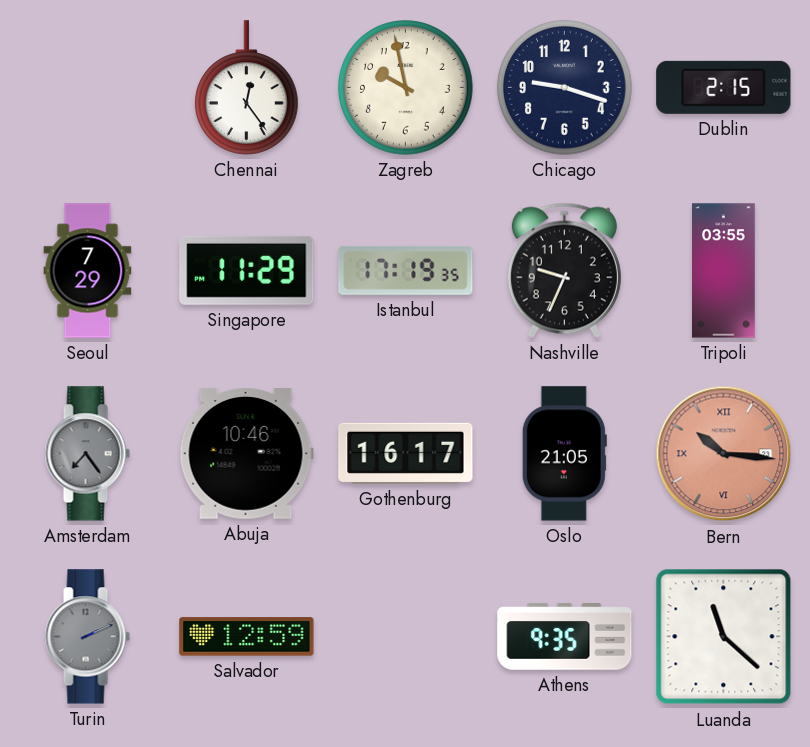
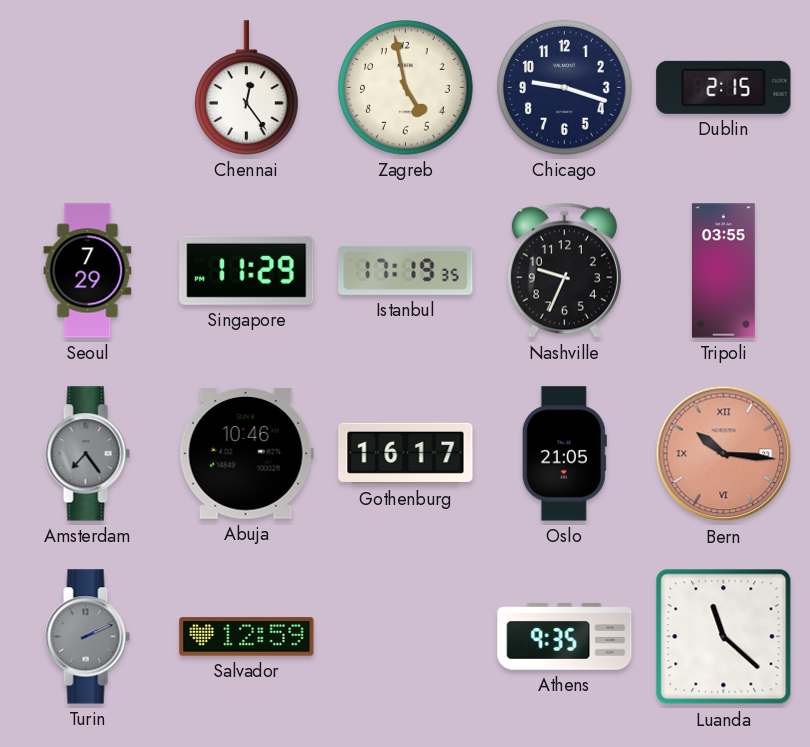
Zagreb: 9:58 -> 4:58 (406, 88)
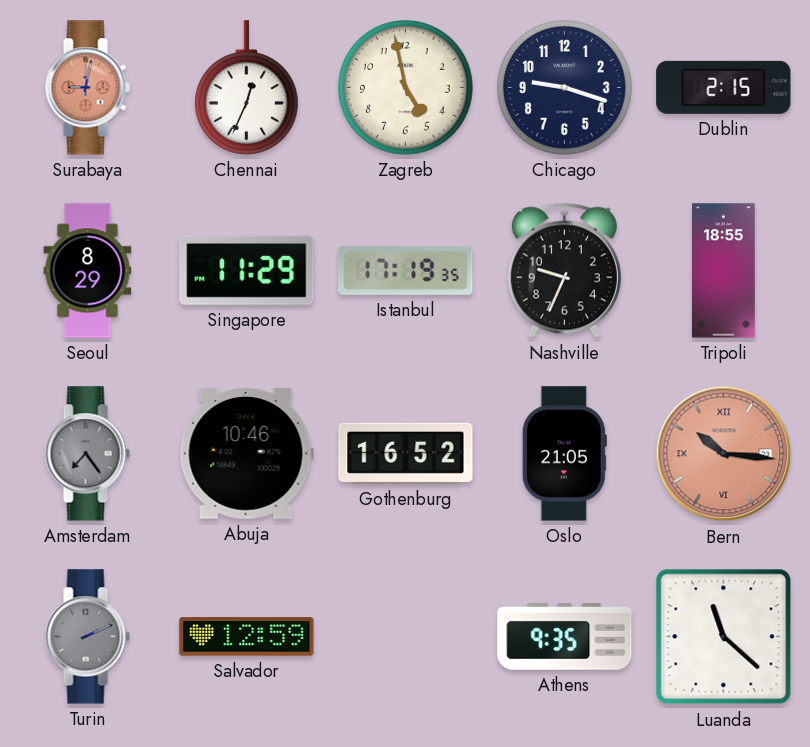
Surabaya: none -> 9:02 (87, 88)
Chennai: 12:24 -> 12:34 (247, 88)
Seoul: 7:29 -> 8:29 (88, 271)
Tripoli: 03:55 -> 18:55 (724, 271)
Gothenburg: 16:17 -> 16:52 (406, 453)
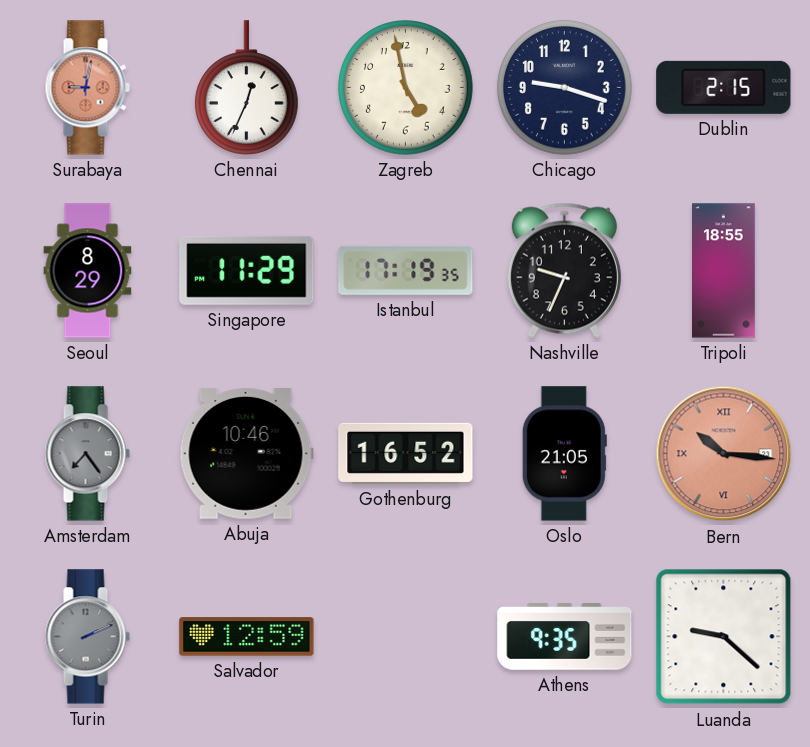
Luanda: 11:22 -> 9:22 (724, 637)
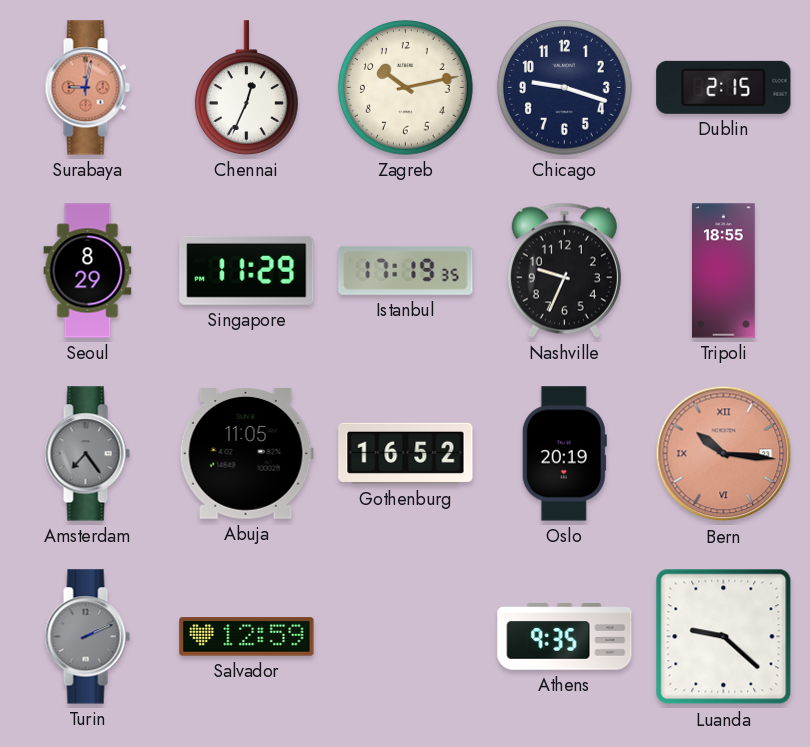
Zagreb: 4:58 -> 10:13 (406, 88)
Abuja: 10:46 -> 11:05 (246, 454)
Oslo: 21:05 -> 20:19 (564, 454)
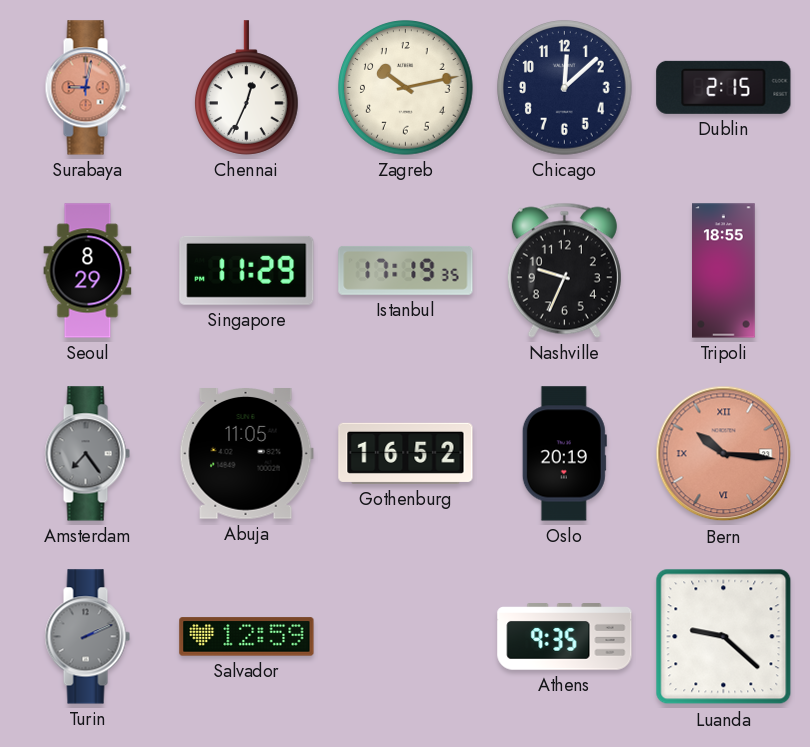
Chicago: 9:18 -> 12:08 (565, 88)
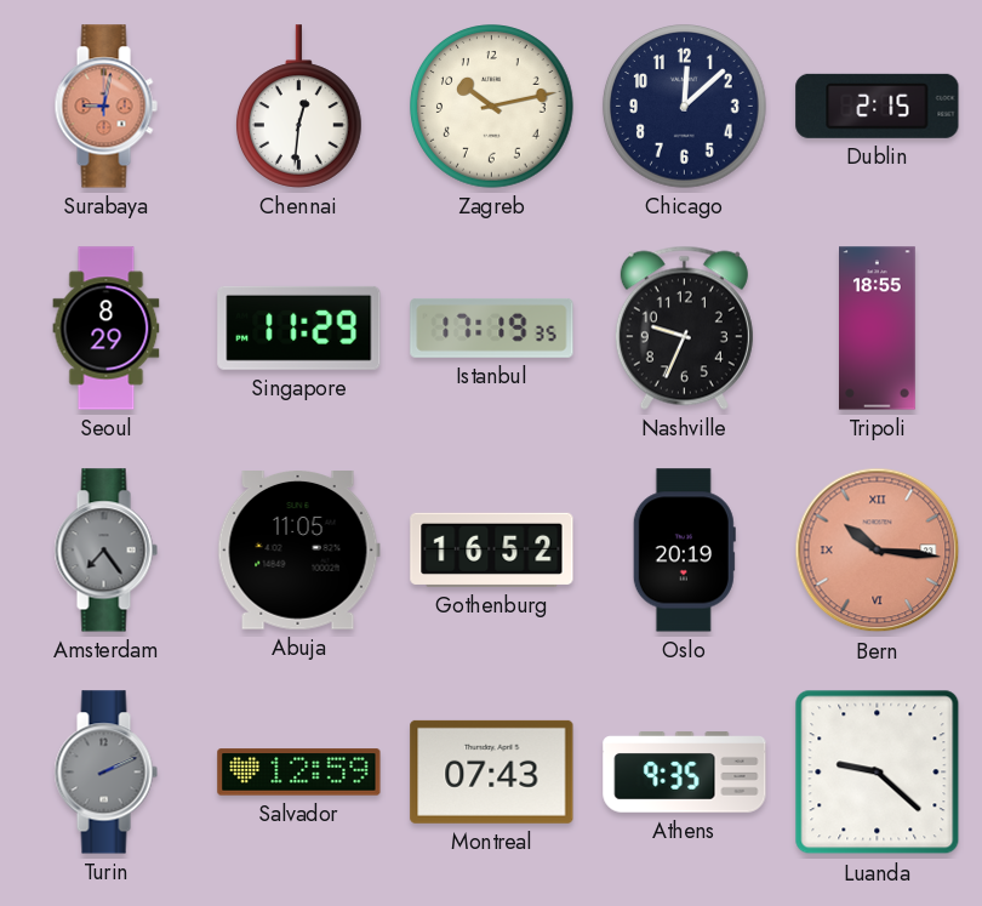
Chennai: 12:34 -> 12:31 (299, 107)
Montreal: none -> 07:43 (492, 771)
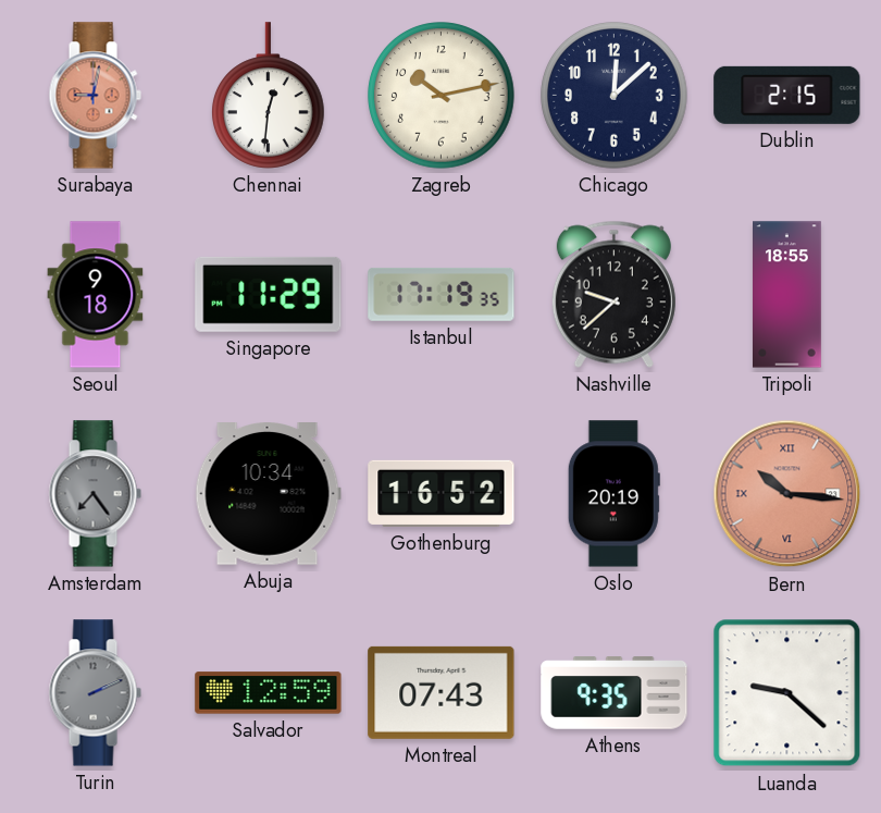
Seoul: 8:29 -> 9:18 (96, 295)
Nashville: 9:34 -> 9:38 (613, 294)
Abuja: 11:05 -> 10:34 (268, 494)
